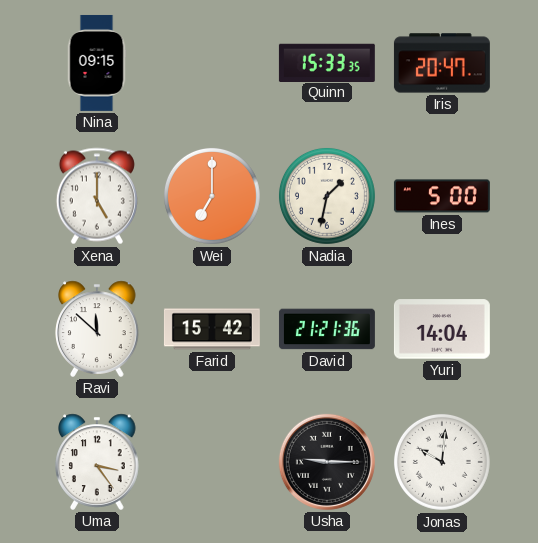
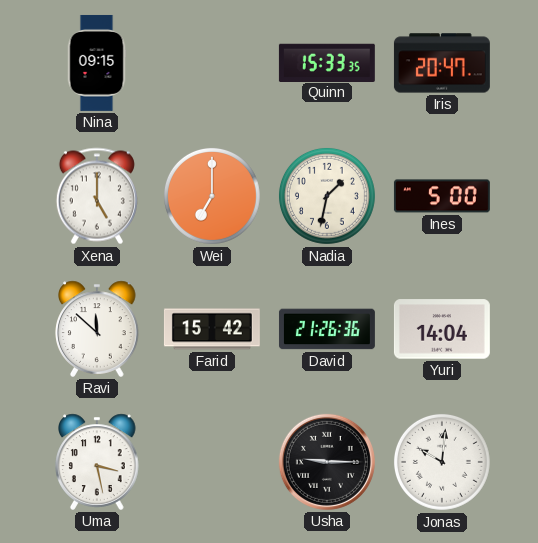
David: 21:21 -> 21:26 (327, 329)
Uma: 3:24 -> 3:28 (97, 462)
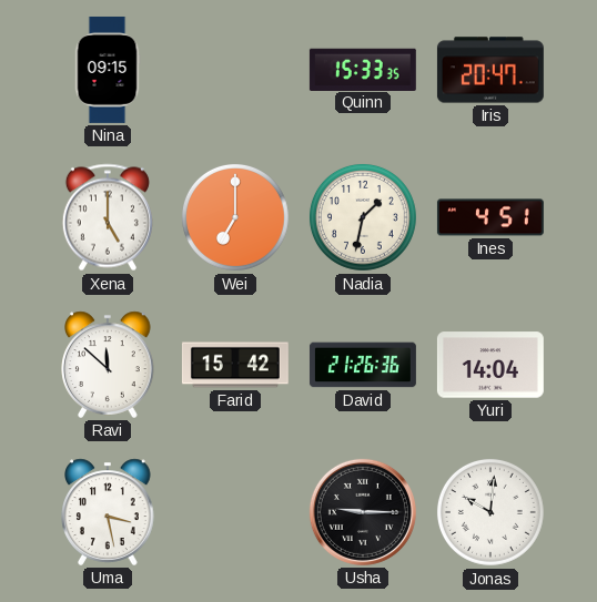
Ines: 5:00 -> 4:51 (490, 217)
